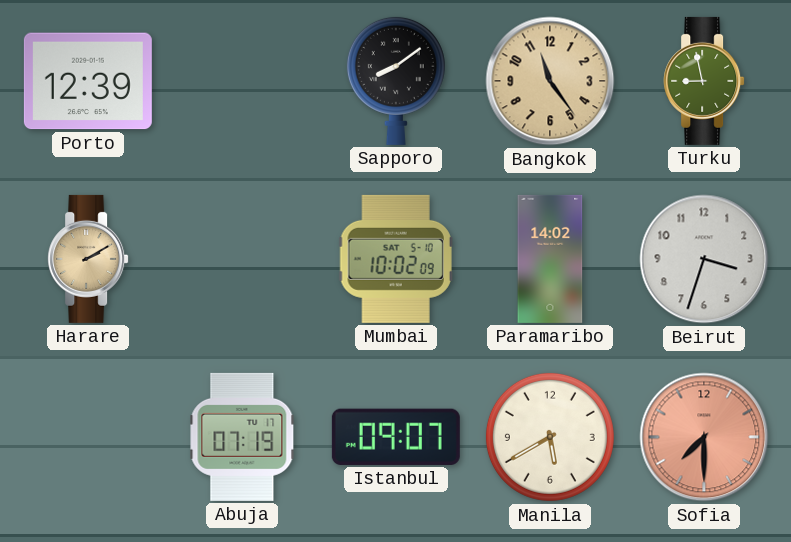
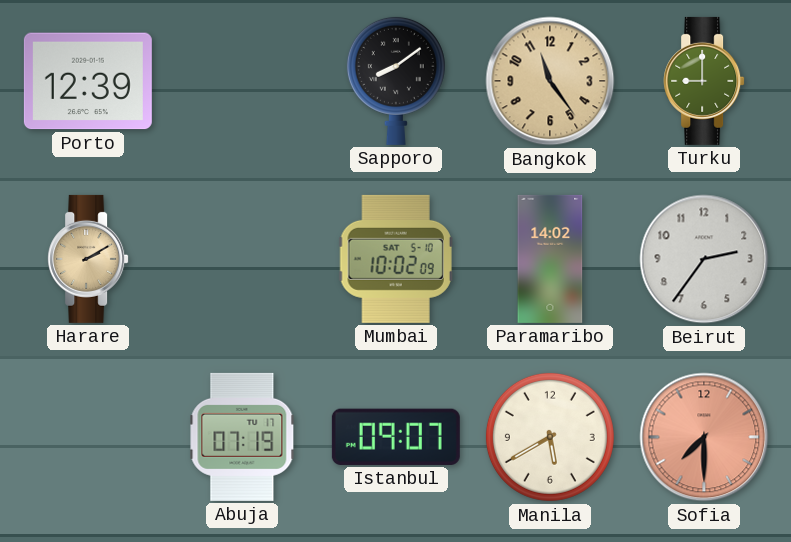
Turku: 8:58 -> 9:00 (704, 81)
Beirut: 3:33 -> 2:36 (704, 259)
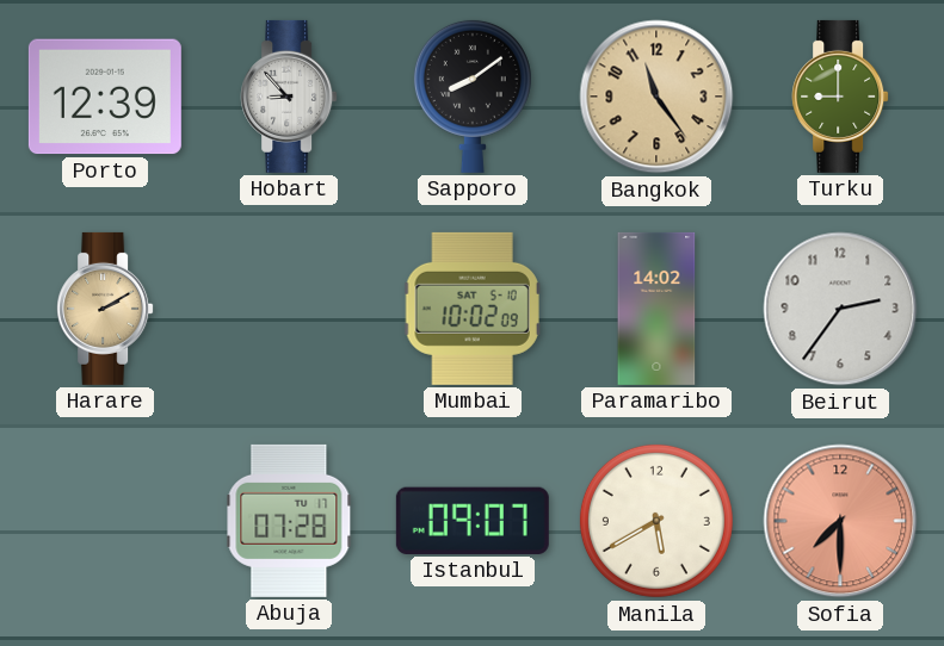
Hobart: none -> 8:53 (289, 97)
Abuja: 07:19 -> 07:28 (289, 521)
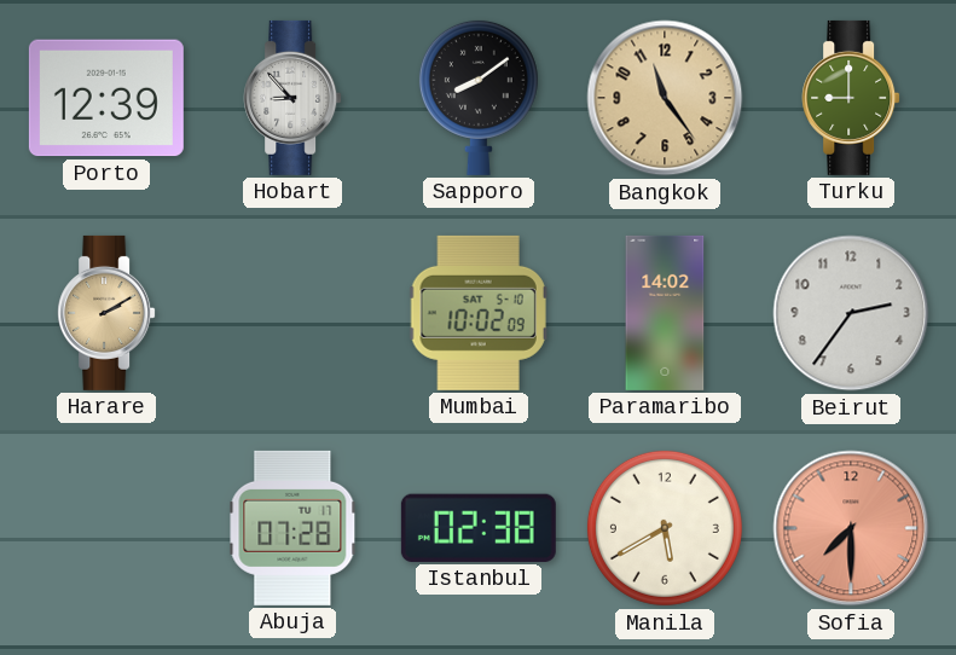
Istanbul: 09:07 -> 02:38 (479, 528)
